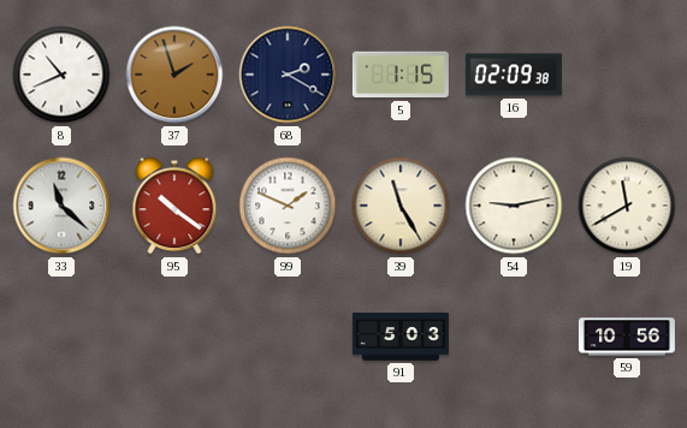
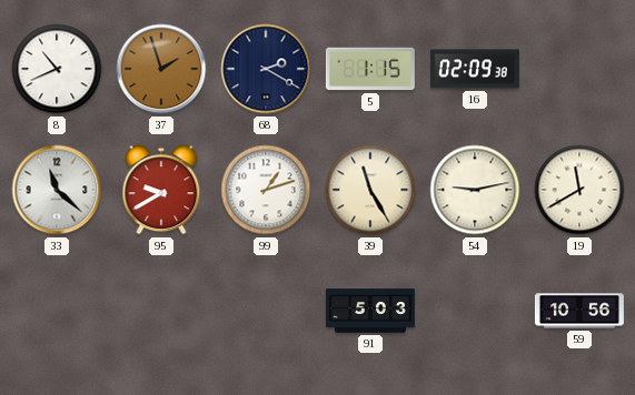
95: 10:21 -> 9:40 (161, 190)
99: 1:49 -> 1:12 (266, 190)
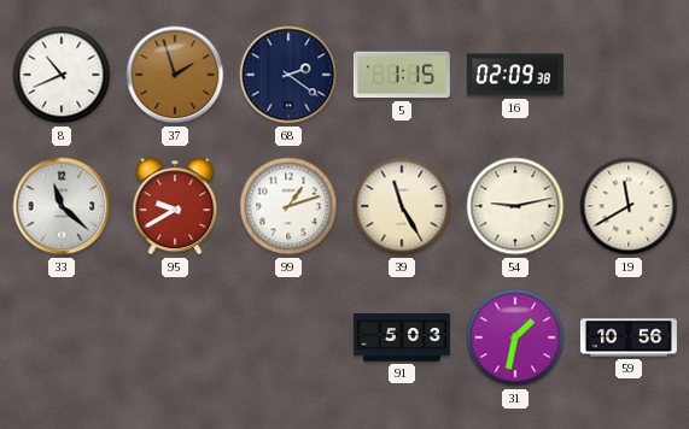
68: 2:20 -> 2:21 (288, 75)
31: none -> 1:32 (515, 337)
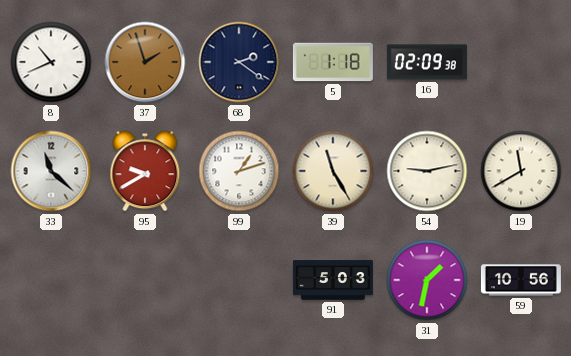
5: 1:15 -> 1:18 (333, 62)
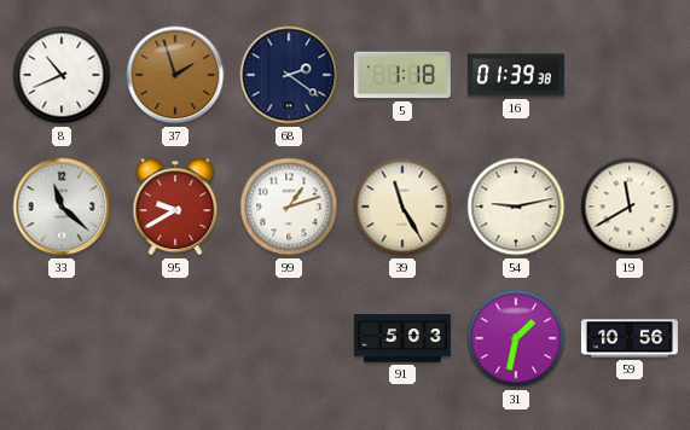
16: 02:09 -> 01:39 (516, 75)
